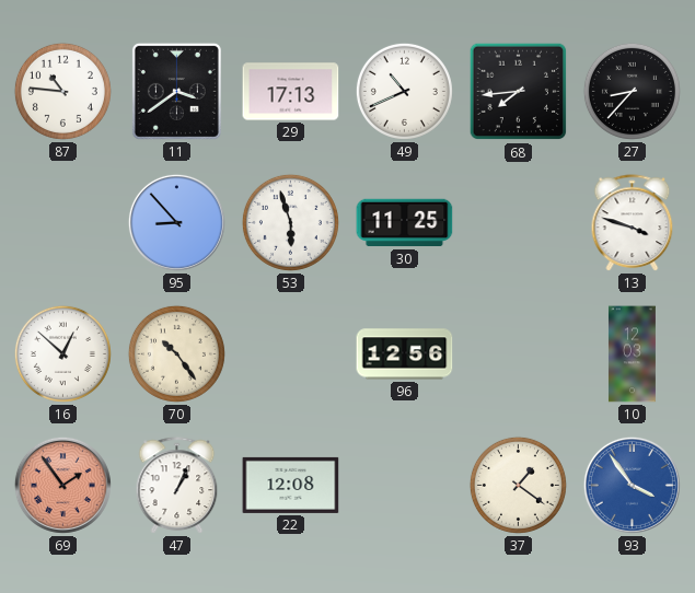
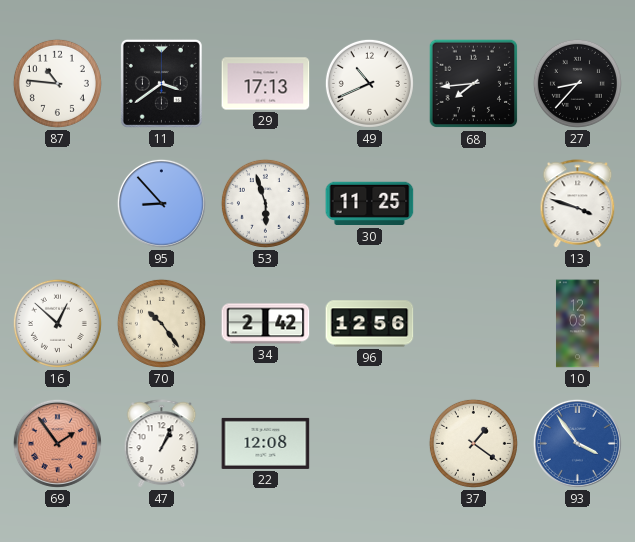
34: none -> 2:42 (266, 324)
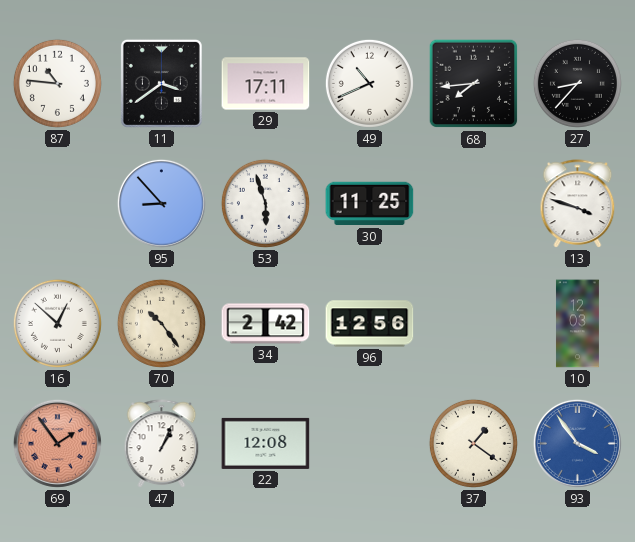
29: 17:13 -> 17:11 (266, 84)
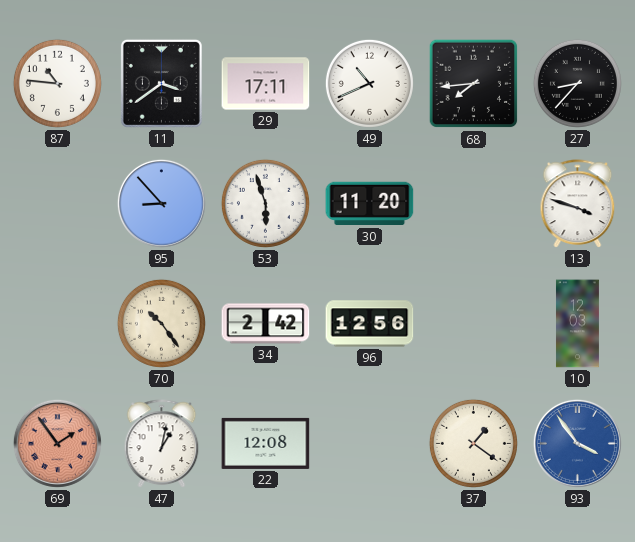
30: 11:25 -> 11:20 (370, 204)
16: 12:52 -> none (57, 323)
47: 1:04 -> 1:02 (162, 444)
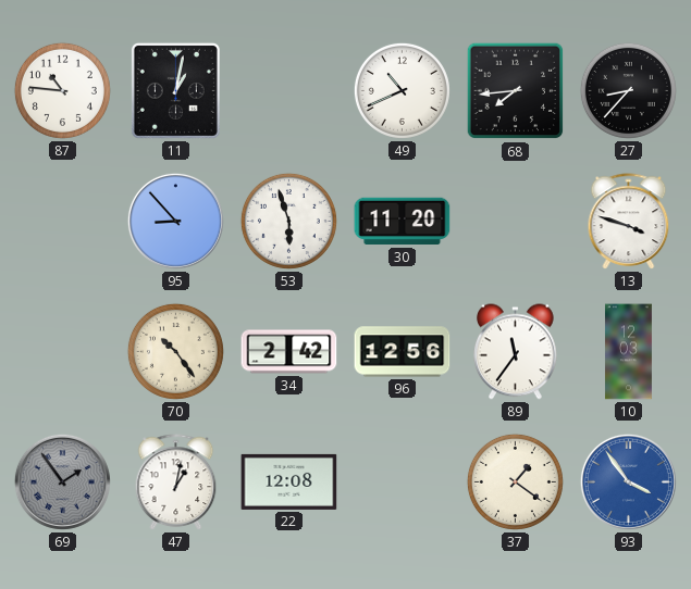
11: 3:39 -> 1:02 (175, 90)
29: 17:11 -> none (266, 84)
89: none -> 11:36 (516, 352)
69 dial: salmon -> grey (62, 481)
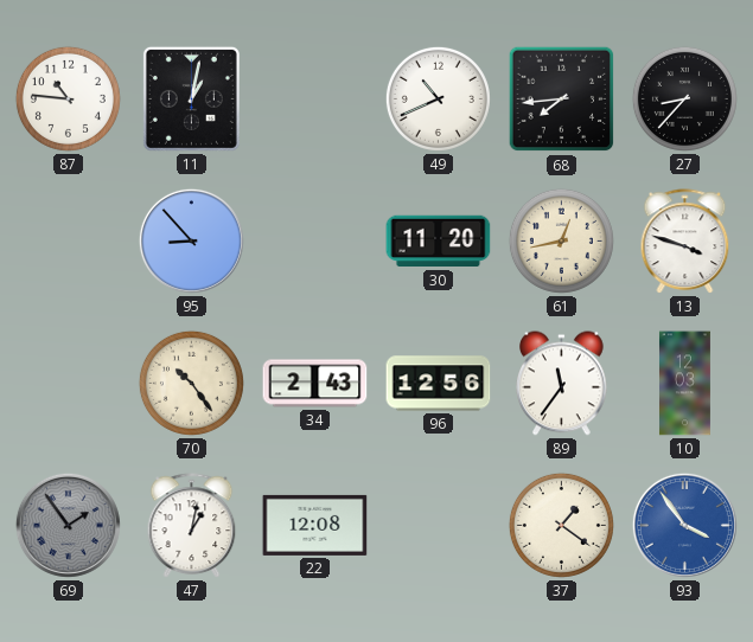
53: 5:57 -> none (288, 221)
61: none -> 12:43 (561, 240)
34: 2:42 -> 2:43 (315, 384)
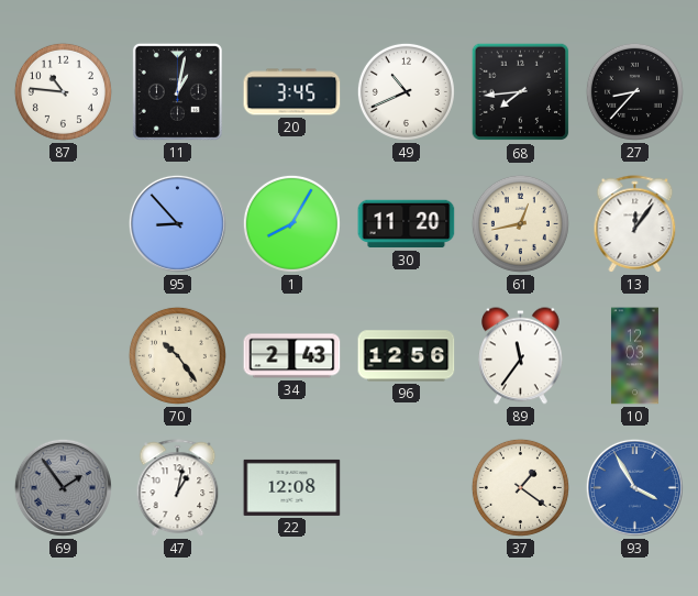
20: none -> 3:45 (292, 92)
1: none -> 8:05 (291, 223)
13: 3:48 -> 12:06 (635, 224)
93: 3:54 -> 3:55 (634, 487)
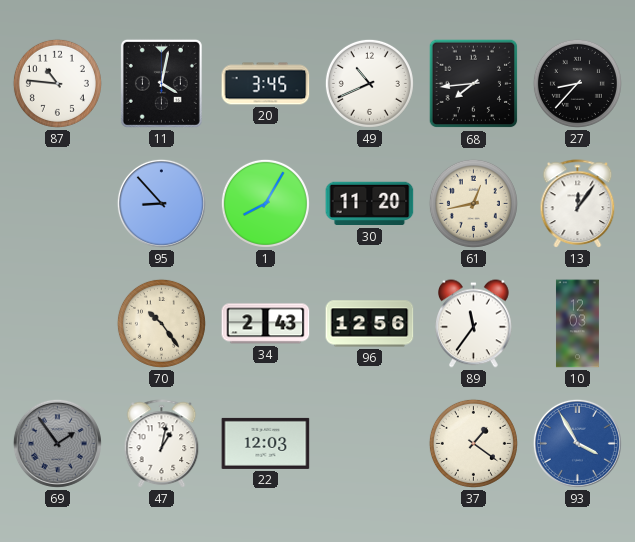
11: 1:02 -> 4:02 (161, 83)
22: 12:08 -> 12:03 (266, 443)
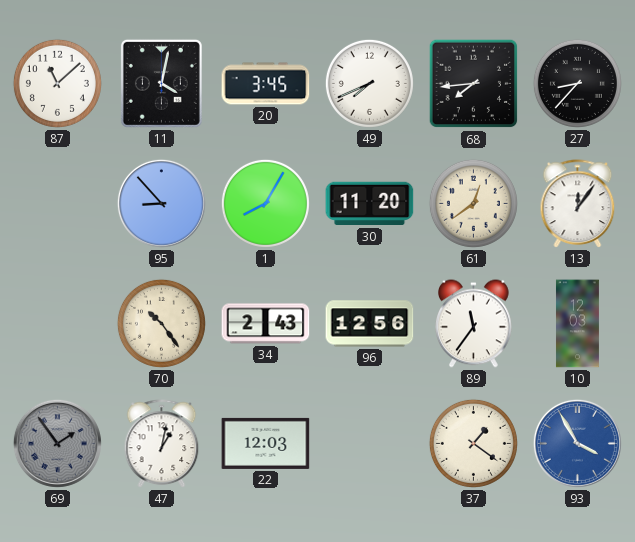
87: 10:46 -> 11:08 (57, 83)
49: 10:41 -> 7:41 (369, 83)
61: 12:43 -> 12:39 (473, 203)
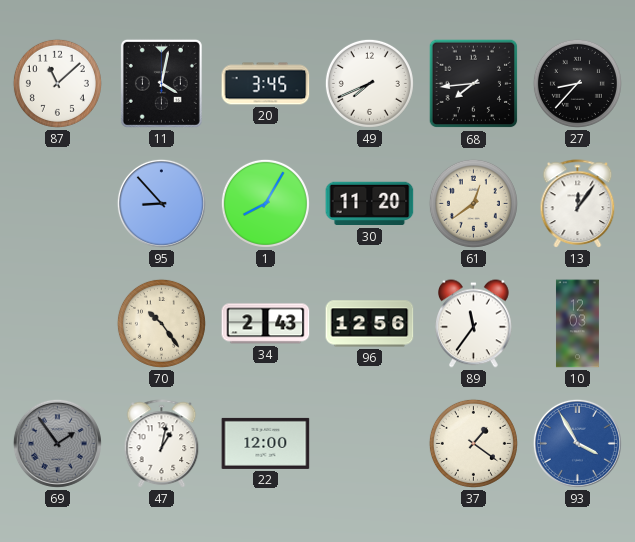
22: 12:03 -> 12:00 (266, 443)
